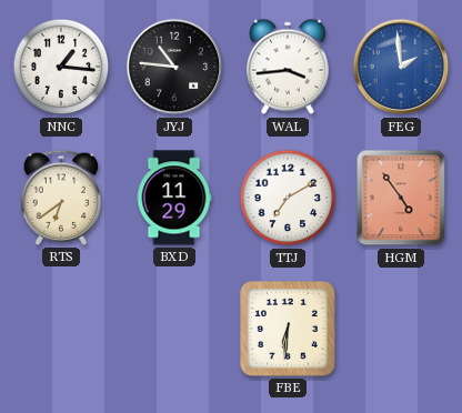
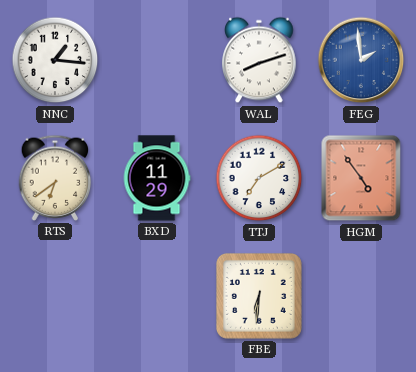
JYJ: 10:46 -> none (174, 67)
WAL: 3:44 -> 8:12 (259, 60)
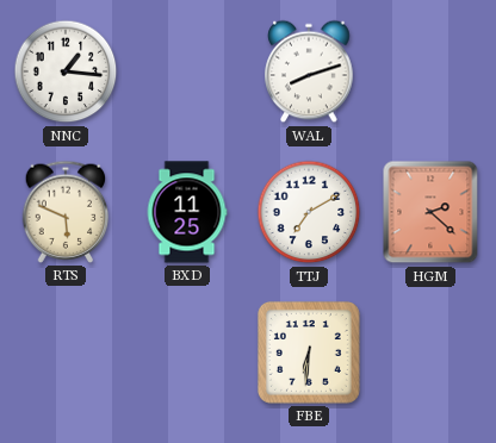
FEG: 1:59 -> none (361, 60)
RTS: 6:39 -> 5:49 (66, 212)
BXD: 11:29 -> 11:25 (187, 212)
HGM: 4:54 -> 2:22 (430, 212)
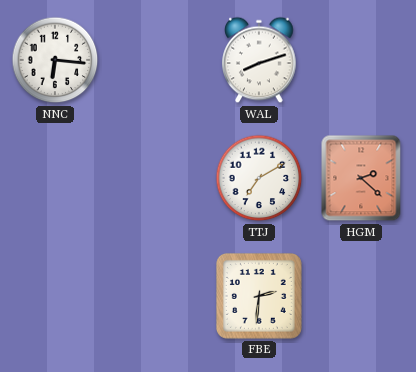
NNC: 1:16 -> 6:16 (55, 60)
RTS: 5:49 -> none (66, 212)
BXD: 11:25 -> none (187, 212)
FBE: 6:31 -> 2:31 (259, 296)
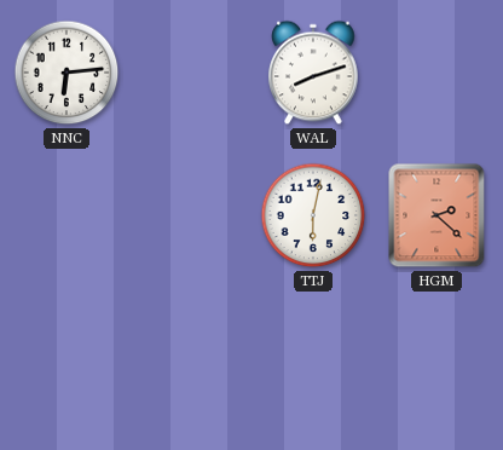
NNC: 6:16 -> 6:14 (67, 73)
TTJ: 7:10 -> 6:02 (313, 215)
FBE: 2:31 -> none (259, 296)
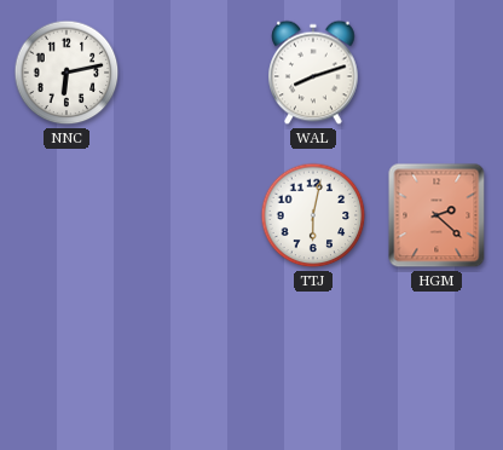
NNC: 6:14 -> 6:13 (67, 73)
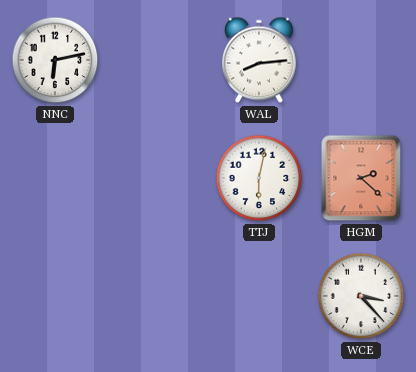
WAL: 8:12 -> 8:14 (259, 60)
WCE: none -> 3:23 (361, 296)
